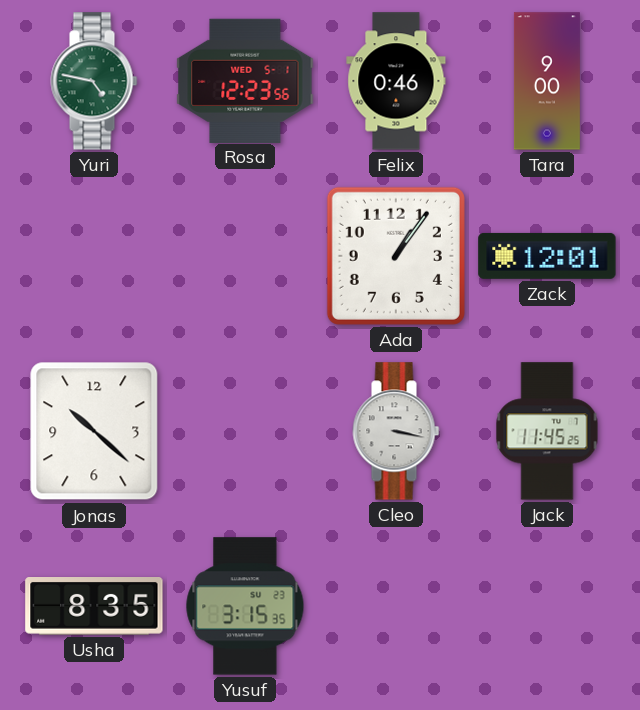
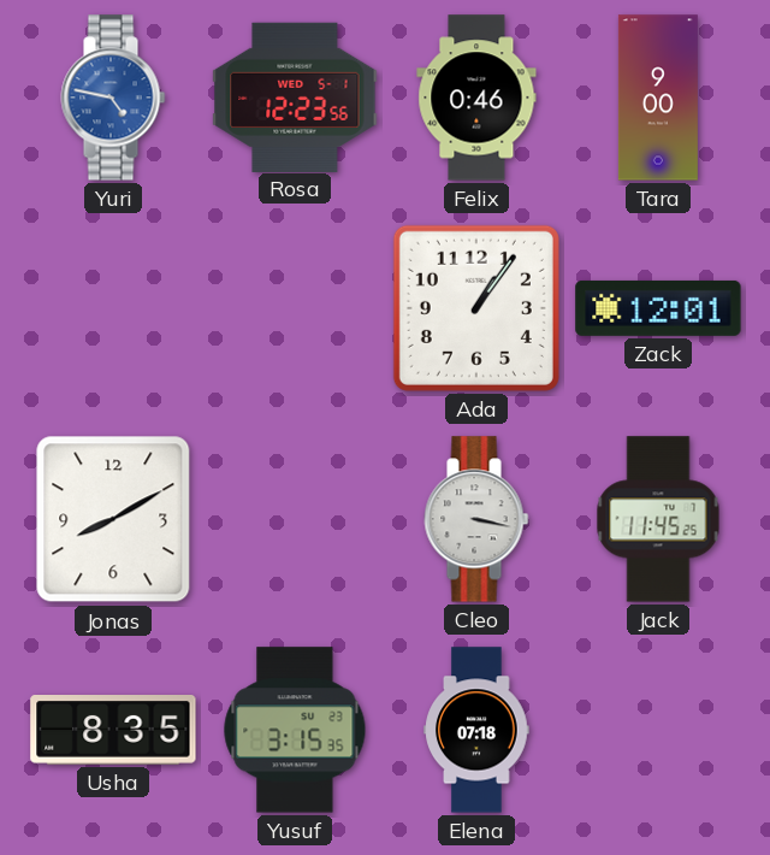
Yuri dial: green -> blue (113, 98)
Jonas: 10:22 -> 8:10 (113, 519)
Elena: none -> 07:18 (476, 730)
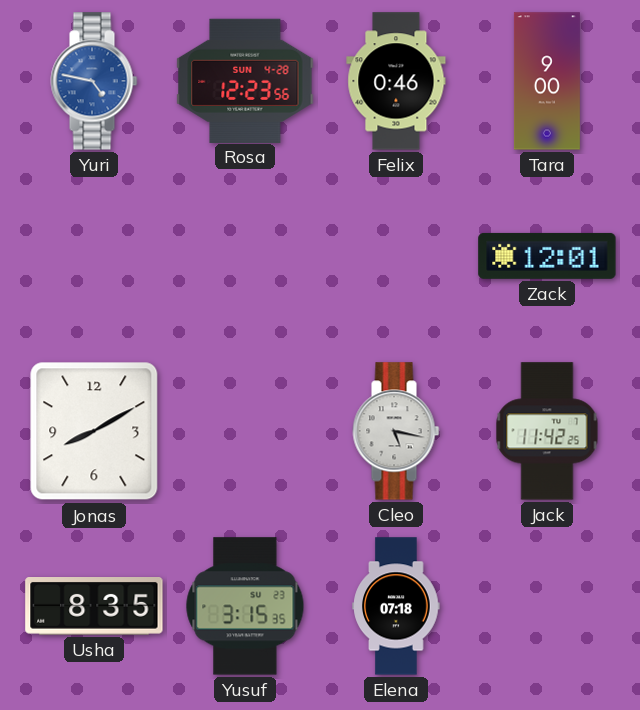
Rosa date: WED 5-1 -> SUN 4-28 (245, 80)
Ada: 1:06 -> none (476, 308)
Cleo: 3:17 -> 5:17 (396, 431)
Jack: 11:45 -> 11:42 (547, 431)
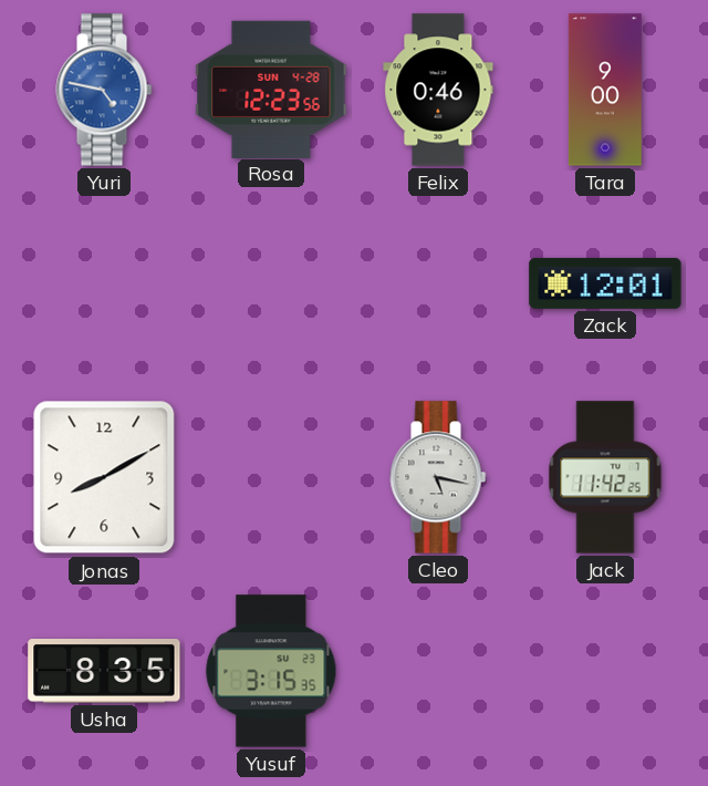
Elena: 07:18 -> none (396, 606)
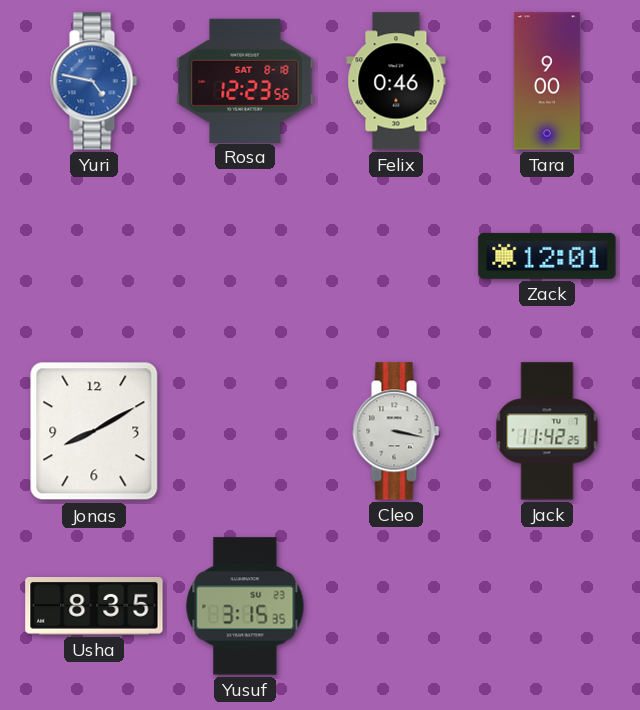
Rosa date: SUN 4-28 -> SAT 8-18 (245, 80)
Cleo: 5:17 -> 3:17 (396, 431)
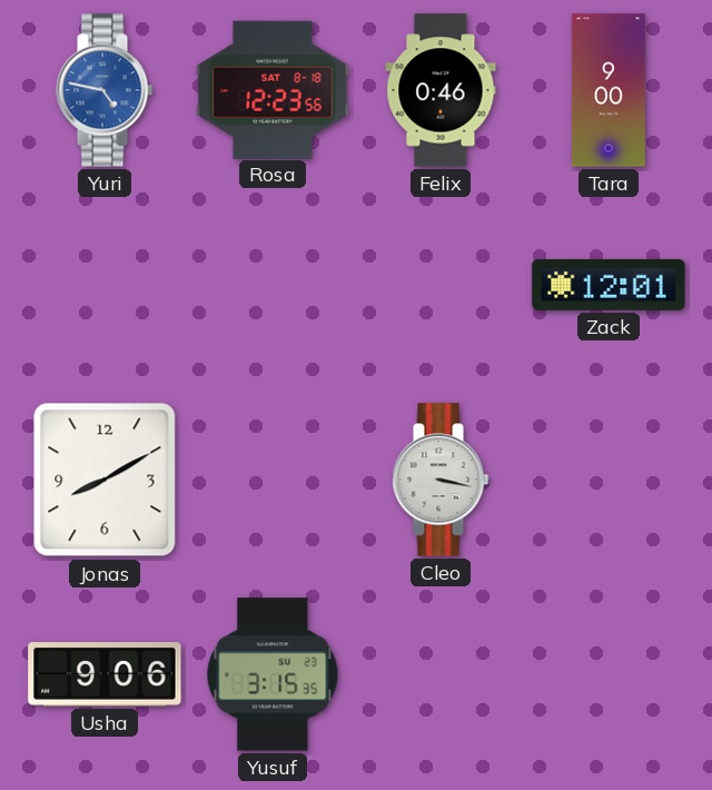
Jack: 11:42 -> none (547, 431)
Usha: 8:35 -> 9:06 (105, 675)
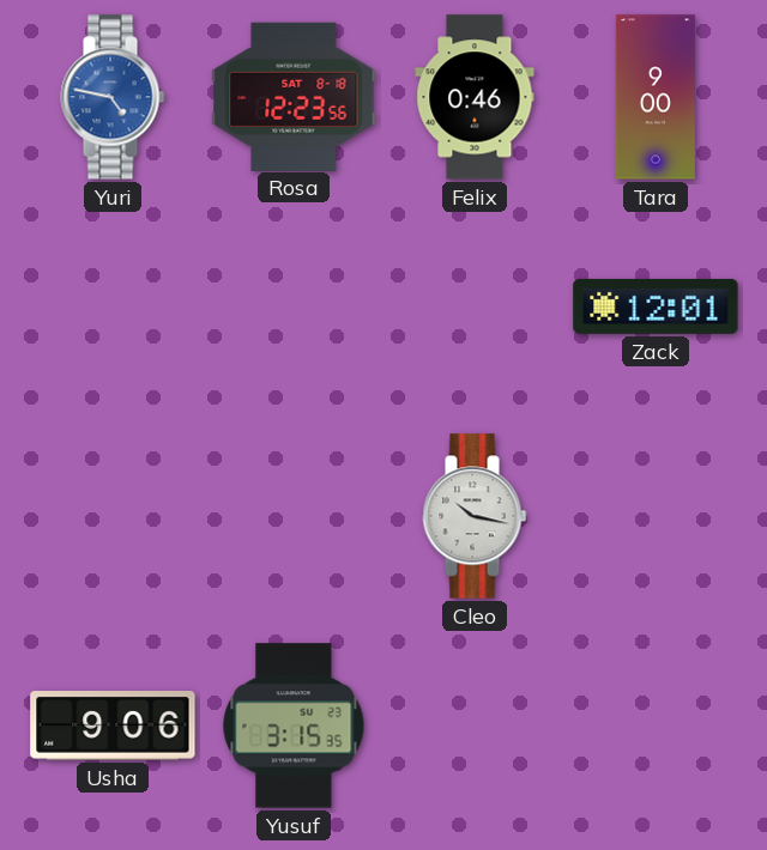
Jonas: 8:10 -> none (105, 480)
Cleo: 3:17 -> 10:17 (475, 516)
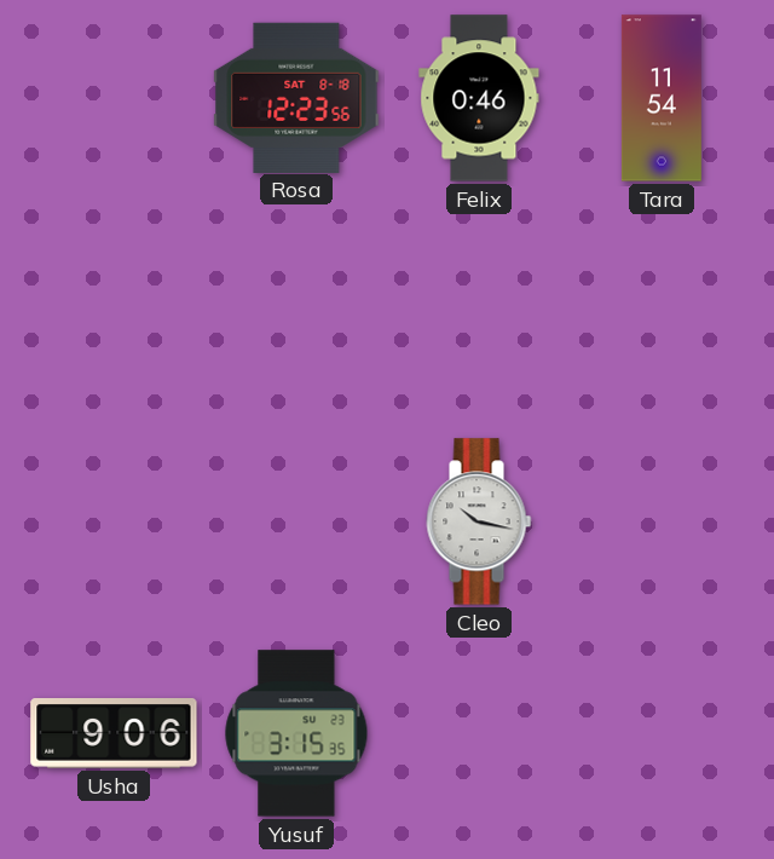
Yuri: 4:47 -> none (113, 97)
Tara: 9:00 -> 11:54 (662, 98)
Zack: 12:01 -> none (656, 306)
